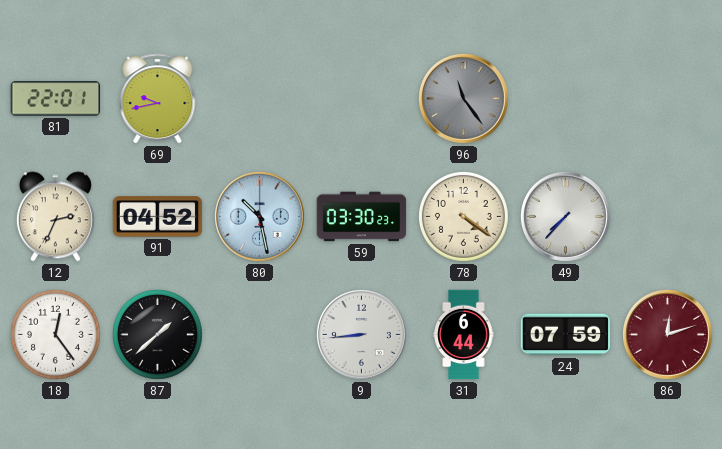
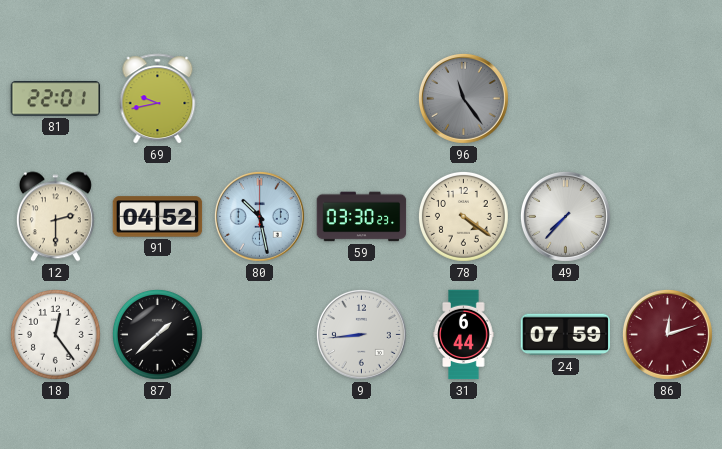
12: 2:34 -> 2:30 (55, 217)
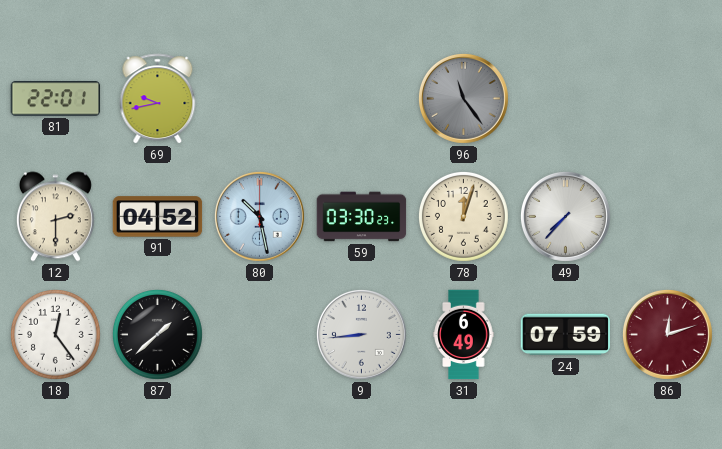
78: 4:21 -> 12:03 (463, 216)
31: 6:44 -> 6:49 (464, 335)
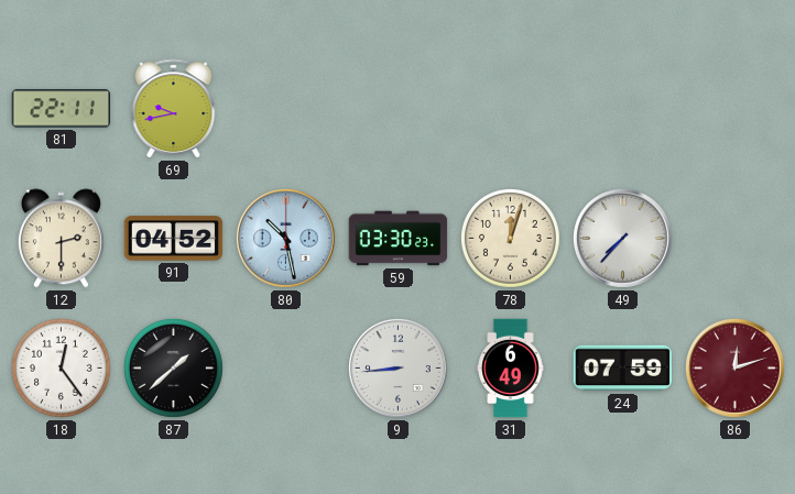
81: 22:01 -> 22:11 (62, 109)
96: 11:24 -> none (463, 98)
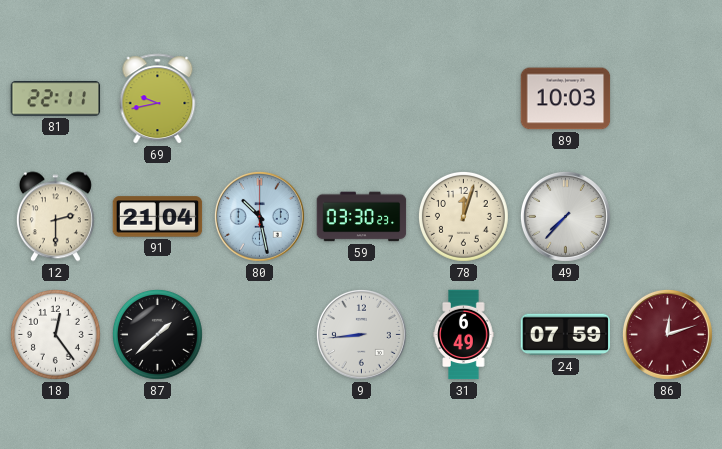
89: none -> 10:03 (566, 99)
91: 04:52 -> 21:04 (158, 217)
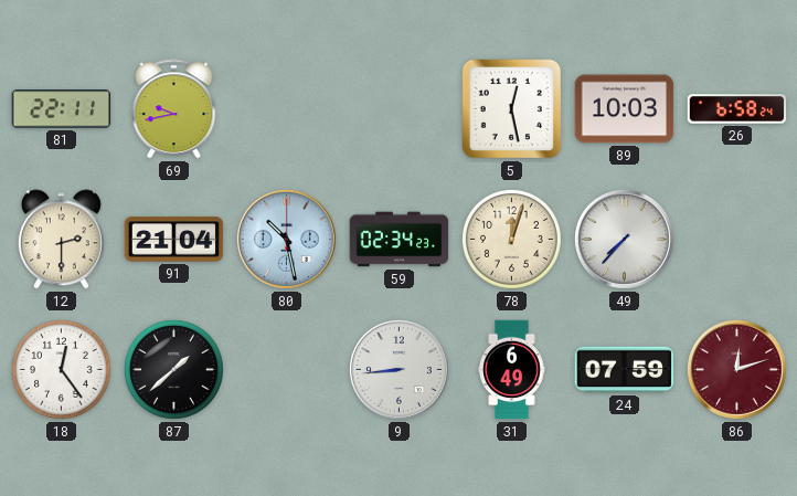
5: none -> 12:28 (511, 108)
26: none -> 6:58 (737, 109)
59: 03:30 -> 02:34 (400, 240)
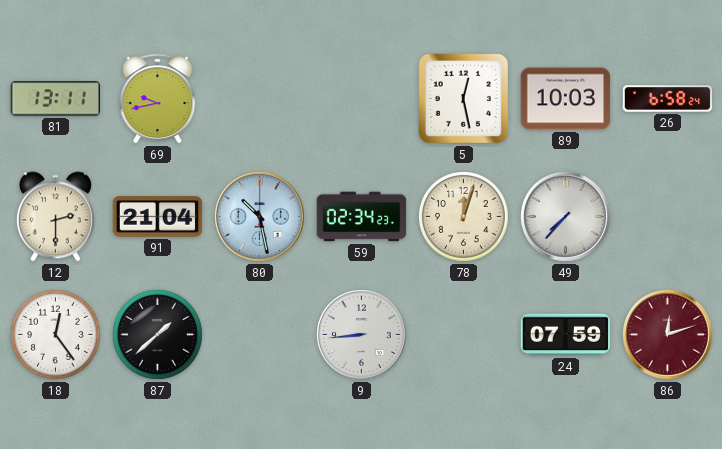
81: 22:11 -> 13:11 (56, 99)
31: 6:49 -> none (512, 370)
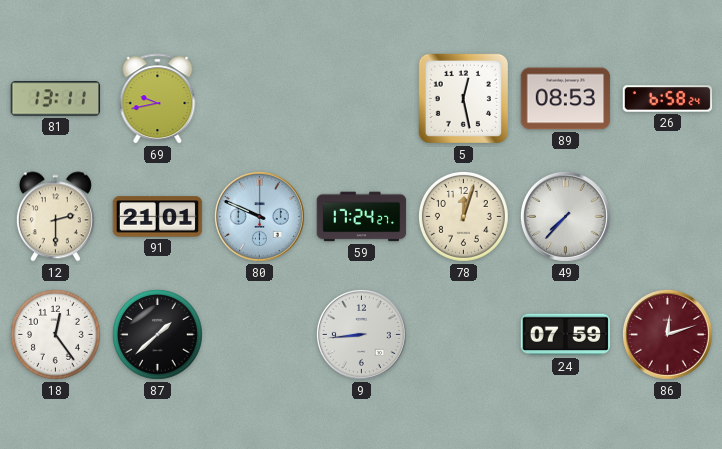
89: 10:03 -> 08:53 (566, 99)
91: 21:04 -> 21:01 (158, 217)
80: 10:28 -> 9:49 (259, 216)
59: 02:34 -> 17:24 (362, 217)
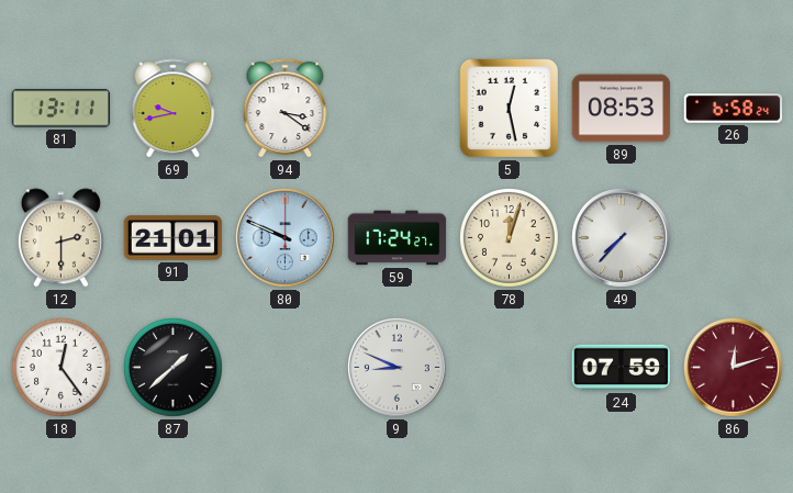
94: none -> 3:21 (286, 109)
9: 8:44 -> 8:49 (396, 367)
